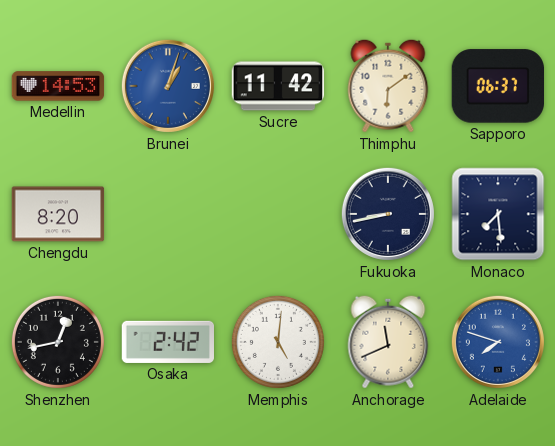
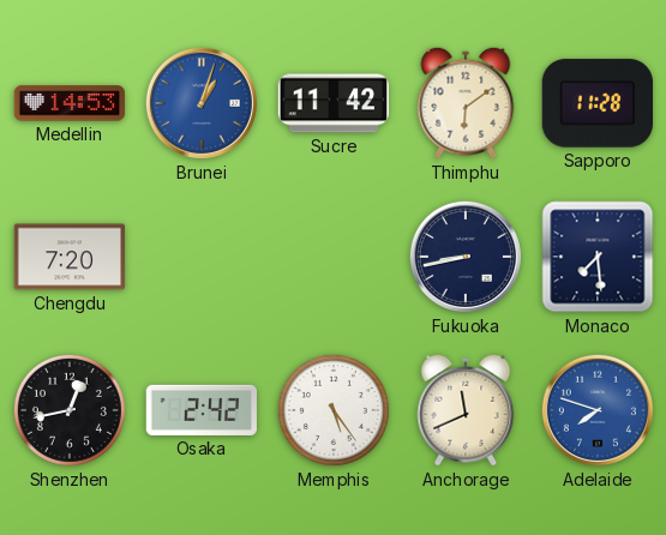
Sapporo: 06:37 -> 11:28 (596, 103)
Chengdu: 8:20 -> 7:20 (70, 257)
Memphis: 5:01 -> 5:24 (334, 410)
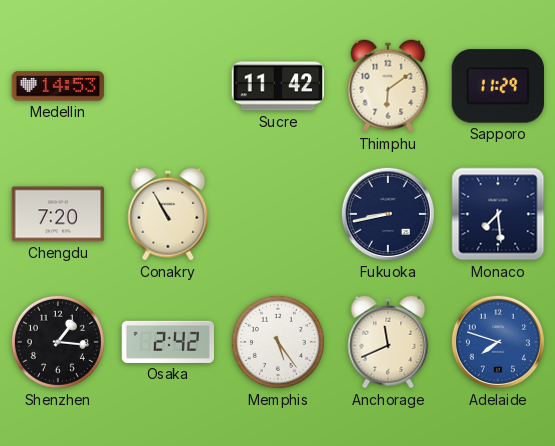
Brunei: 1:03 -> none (202, 103)
Sapporo: 11:28 -> 11:29 (497, 86)
Conakry: none -> 10:55 (168, 214)
Shenzhen: 12:43 -> 1:16 (58, 342)
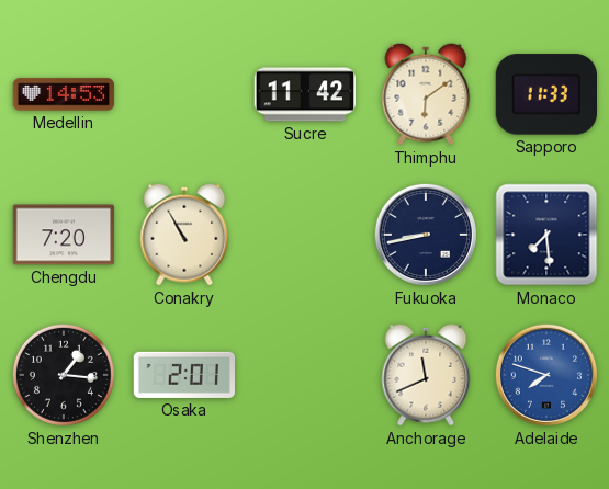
Sapporo: 11:29 -> 11:33 (545, 94)
Osaka: 2:42 -> 2:01 (184, 375)
Memphis: 5:24 -> none (278, 342)
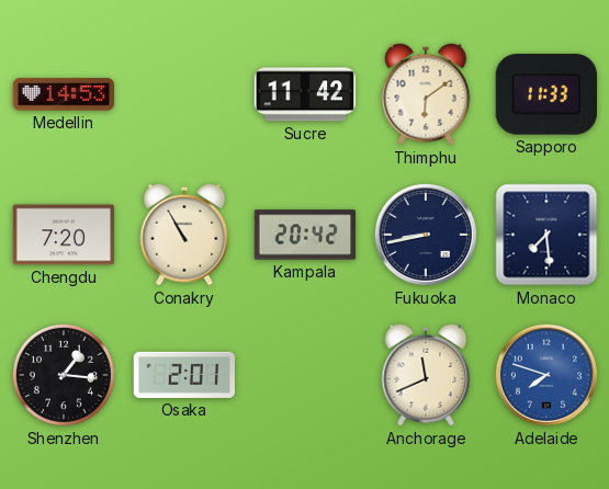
Kampala: none -> 20:42 (305, 235)
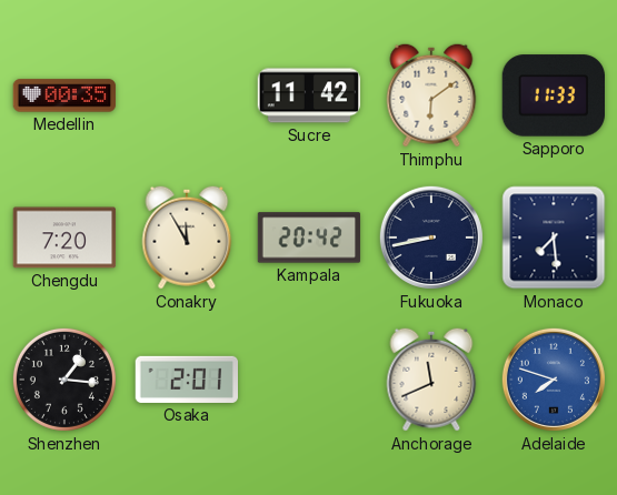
Medellin: 14:53 -> 00:35 (64, 95)
Conakry: 10:55 -> 11:55 (187, 238)
